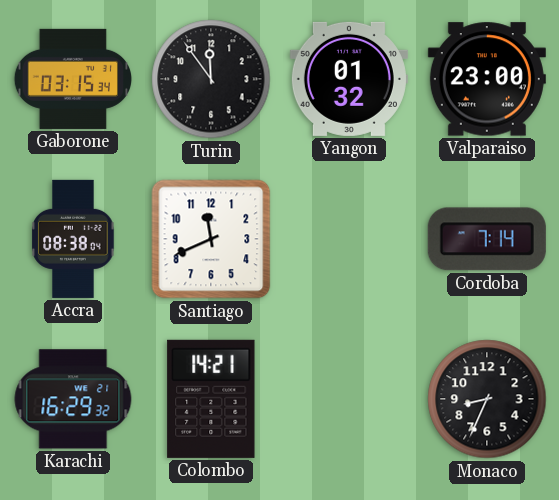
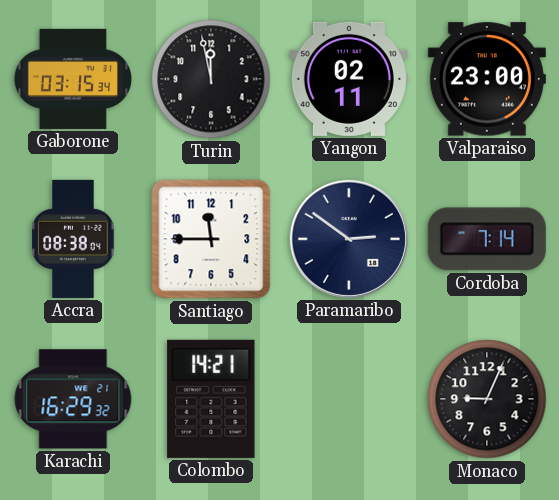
Turin: 11:54 -> 11:58 (211, 79)
Yangon: 01:32 -> 02:11 (349, 79)
Santiago: 11:41 -> 11:45 (211, 239)
Paramaribo: none -> 2:51 (349, 239)
Monaco: 8:34 -> 9:04 (487, 399)
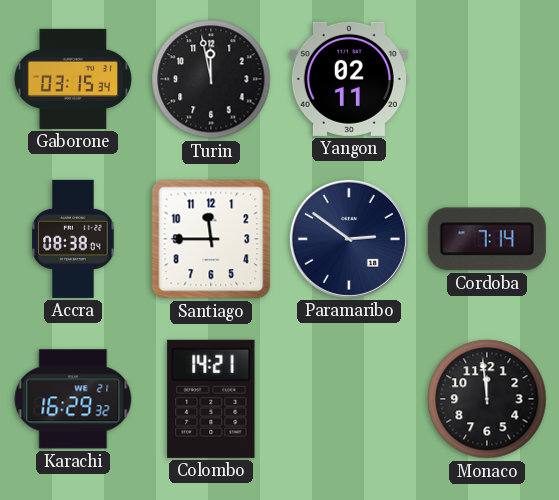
Valparaiso: 23:00 -> none (487, 79)
Monaco: 9:04 -> 11:59 (487, 399)
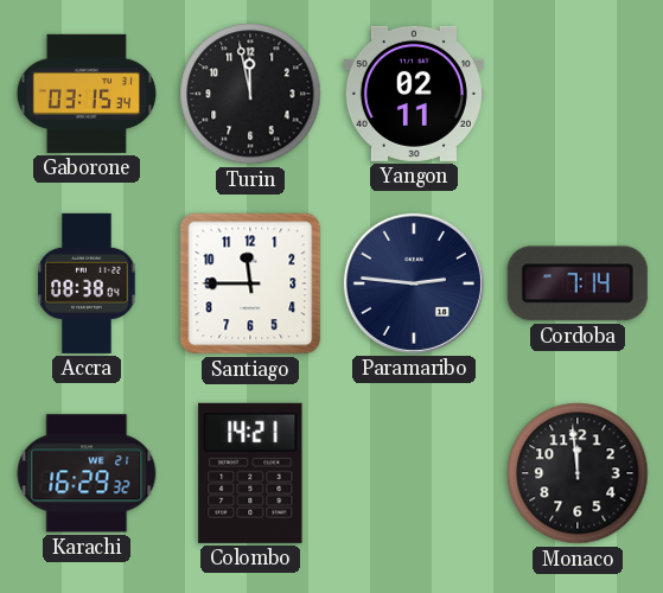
Paramaribo: 2:51 -> 2:46 (414, 283)
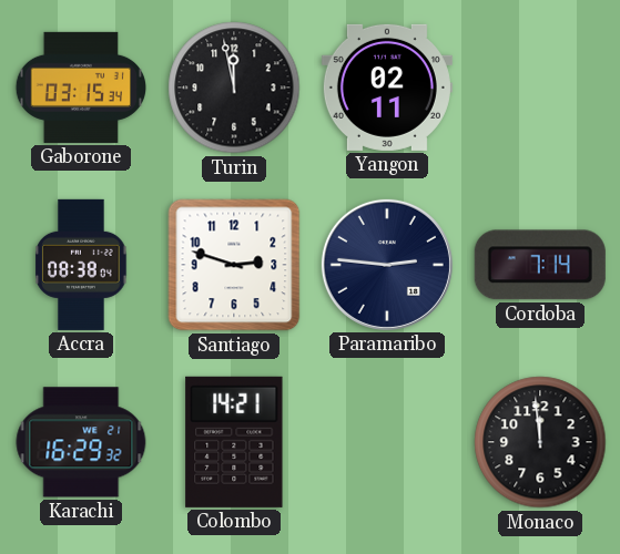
Santiago: 11:45 -> 2:48 (234, 265)
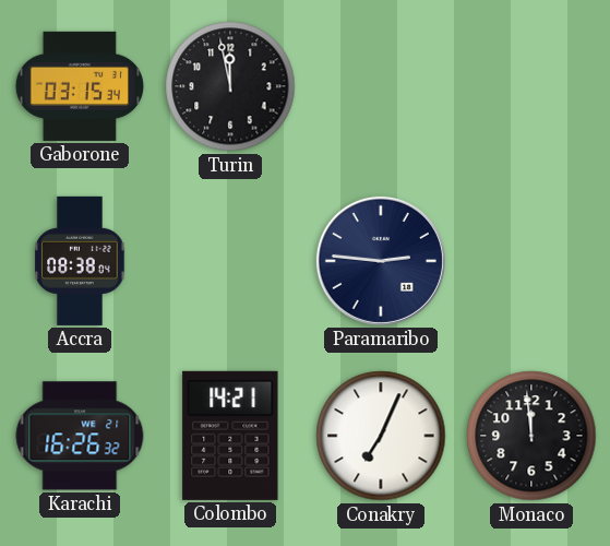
Yangon: 02:11 -> none (387, 88)
Santiago: 2:48 -> none (234, 265)
Cordoba: 7:14 -> none (540, 265)
Karachi: 16:29 -> 16:26 (80, 436)
Conakry: none -> 7:04 (381, 436)
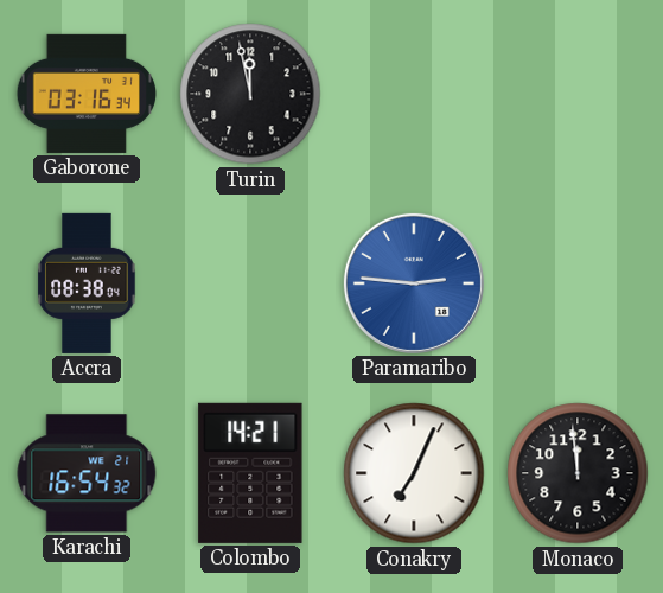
Gaborone: 03:15 -> 03:16 (85, 94)
Paramaribo dial: navy -> blue (414, 283)
Karachi: 16:26 -> 16:54 (87, 473)
